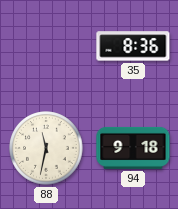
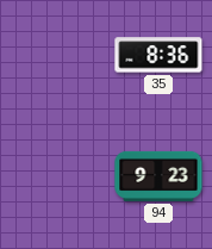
88: 11:32 -> none (46, 148)
94: 9:18 -> 9:23 (158, 176)
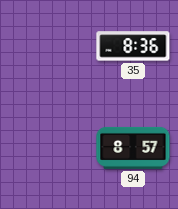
94: 9:23 -> 8:57 (133, 148)
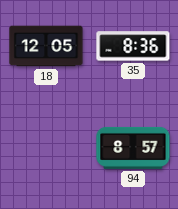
18: none -> 12:05 (46, 46)
